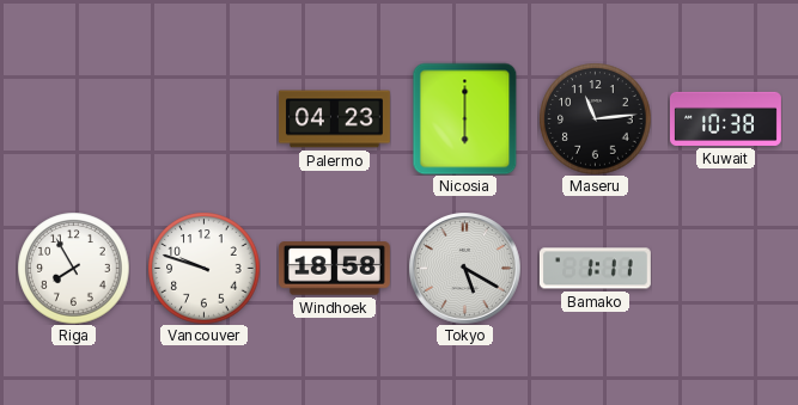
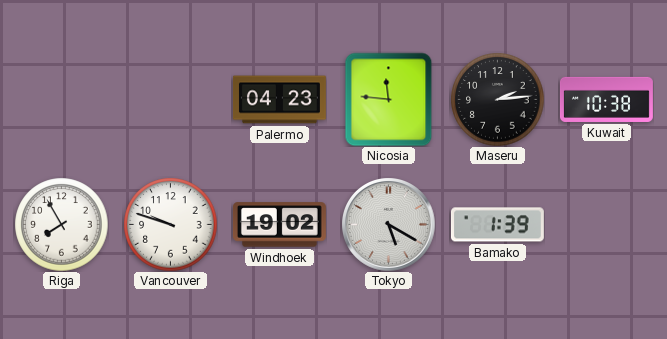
Nicosia: 6:00 -> 11:46 (389, 99)
Maseru: 11:14 -> 2:14 (497, 99)
Windhoek: 18:58 -> 19:02 (279, 225)
Bamako: 1:11 -> 1:39 (497, 225)
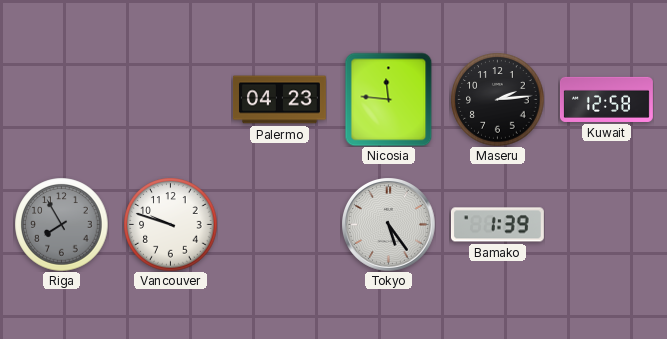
Kuwait: 10:38 -> 12:58 (606, 99)
Riga dial: white -> grey (61, 224)
Windhoek: 19:02 -> none (279, 225)
Tokyo: 5:20 -> 5:24 (388, 224)
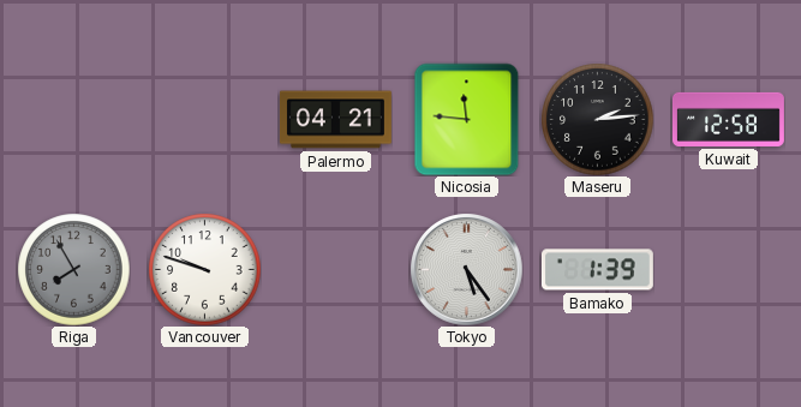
Palermo: 04:23 -> 04:21 (335, 120)
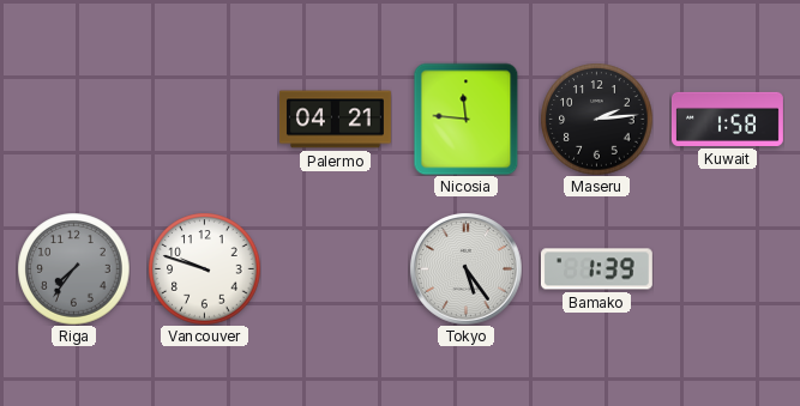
Kuwait: 12:58 -> 1:58 (727, 119)
Riga: 7:55 -> 7:36 (73, 268)
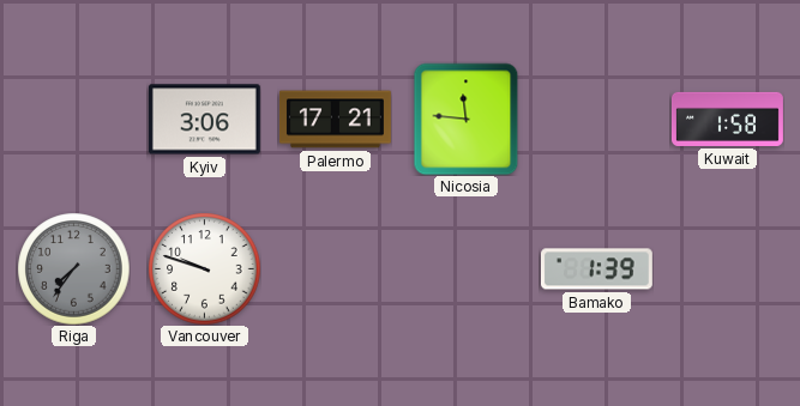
Kyiv: none -> 3:06 (204, 120)
Palermo: 04:21 -> 17:21 (335, 120)
Maseru: 2:14 -> none (596, 119)
Tokyo: 5:24 -> none (465, 268)
